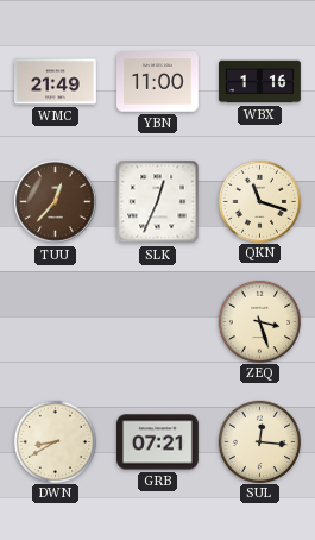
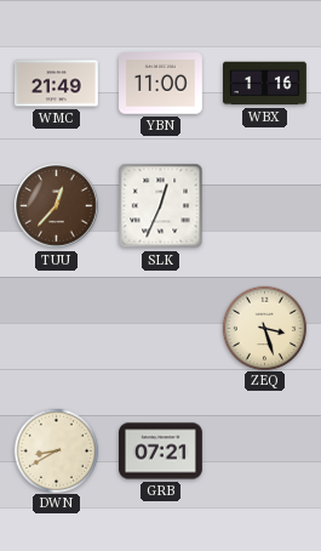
QKN: 11:18 -> none (259, 201)
SUL: 12:16 -> none (259, 441)
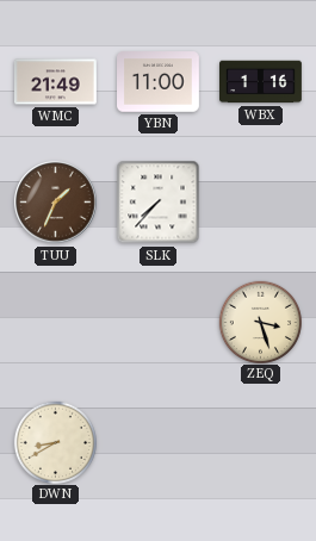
TUU: 12:37 -> 1:34 (56, 203)
SLK: 12:34 -> 7:37 (159, 203)
GRB: 07:21 -> none (161, 451)
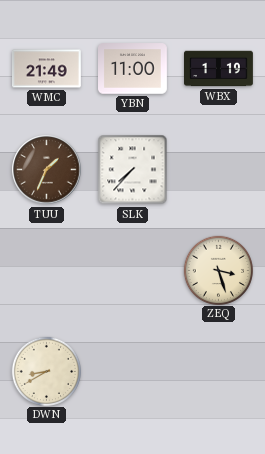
WBX: 1:16 -> 1:19 (219, 69)
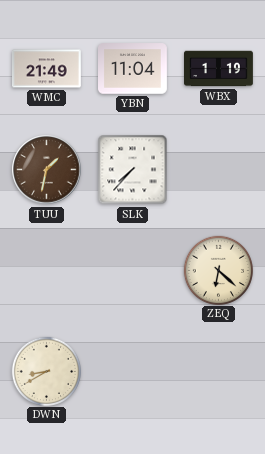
YBN: 11:00 -> 11:04 (133, 69)
TUU: 1:34 -> 1:32 (47, 170)
ZEQ: 3:27 -> 6:22 (218, 270)
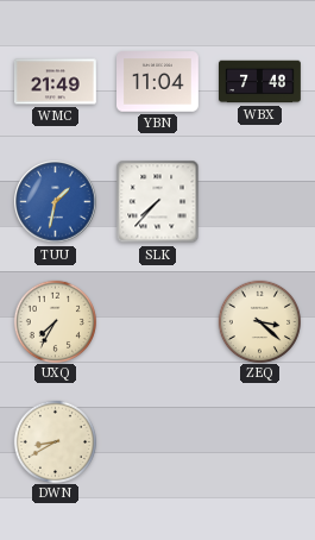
WBX: 1:19 -> 7:48 (260, 82)
TUU dial: brown -> blue (56, 202)
UXQ: none -> 7:35 (55, 321)
ZEQ: 6:22 -> 3:22 (259, 321)
